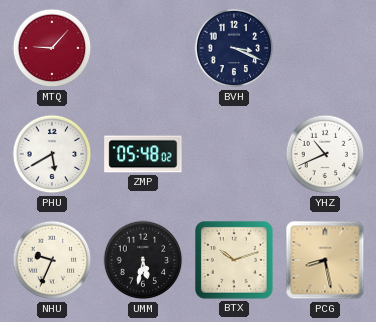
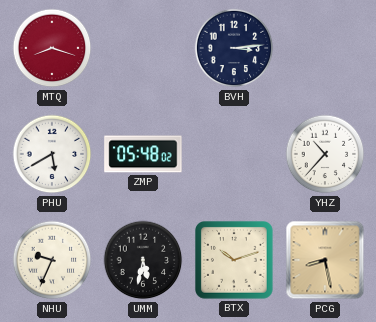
MTQ: 9:07 -> 8:18 (52, 48)
BVH: 3:19 -> 3:14 (234, 48)
YHZ: 10:41 -> 10:37 (325, 154)
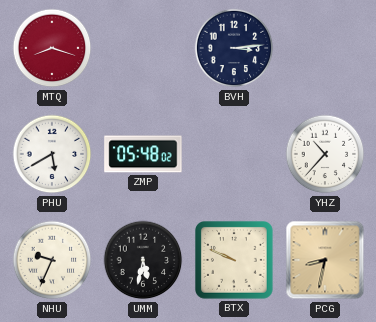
BTX: 10:12 -> 9:49 (235, 261)
PCG: 8:28 -> 8:32 (325, 260)
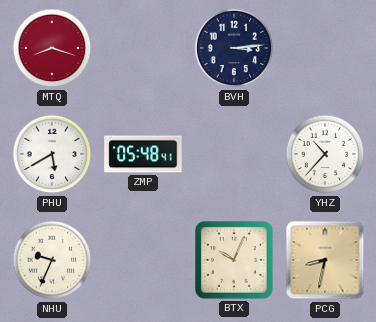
ZMP: 05:48:02 -> 05:48:41 (143, 154)
UMM: 5:32 -> none (143, 260)
BTX: 9:49 -> 10:04 (235, 261)
